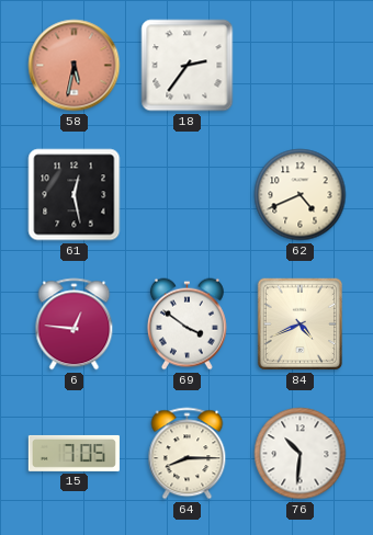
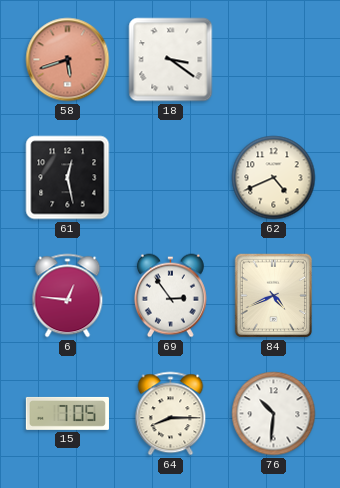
58: 5:32 -> 5:42 (68, 60)
18: 2:36 -> 3:21 (171, 60)
69: 3:51 -> 2:54 (170, 296)
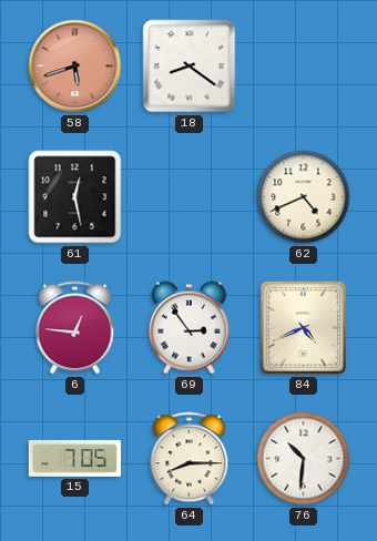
18: 3:21 -> 8:21 (190, 67)
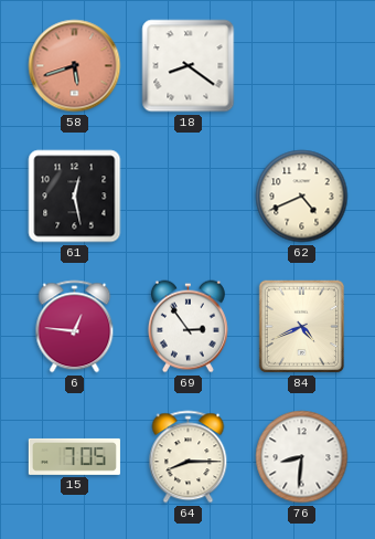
76: 10:31 -> 8:31 (302, 457)
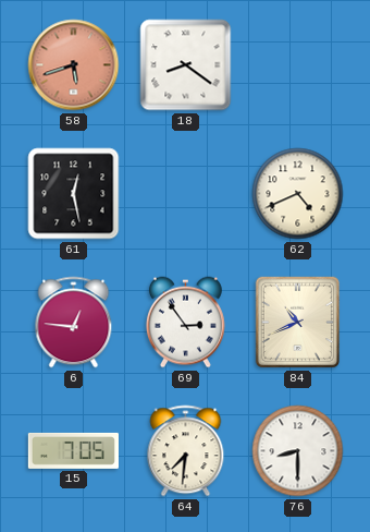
84: 4:41 -> 10:41 (298, 323)
64: 8:15 -> 7:31 (186, 451)
76: 8:31 -> 8:30 (298, 451)
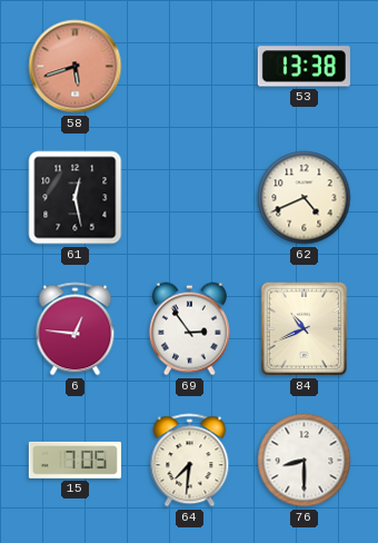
18: 8:21 -> none (186, 65)
53: none -> 13:38 (304, 67)
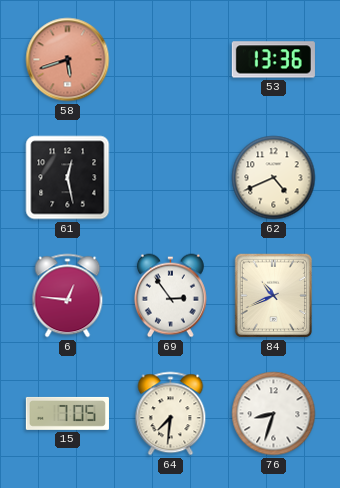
53: 13:38 -> 13:36 (273, 60)
76: 8:30 -> 8:33 (274, 414)
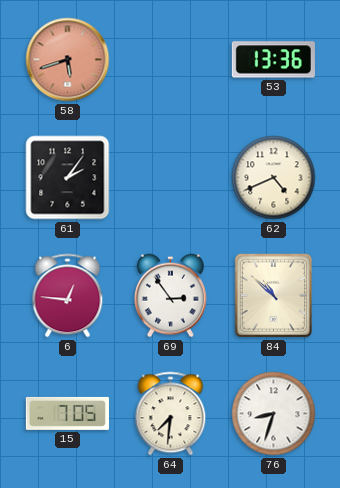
61: 12:28 -> 2:06 (68, 178)
84: 10:41 -> 10:52 (274, 296)
